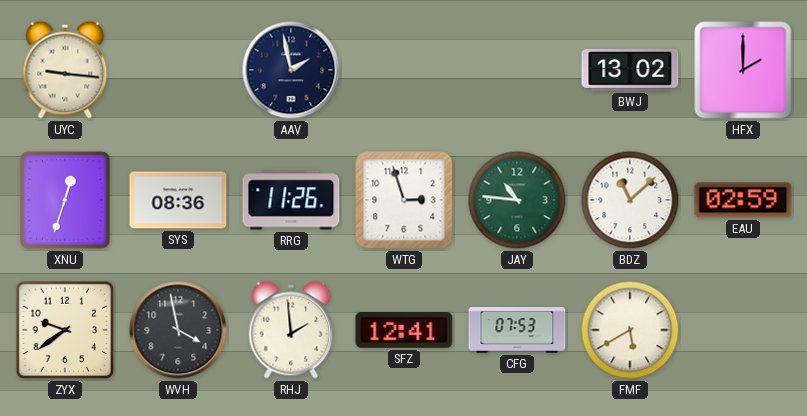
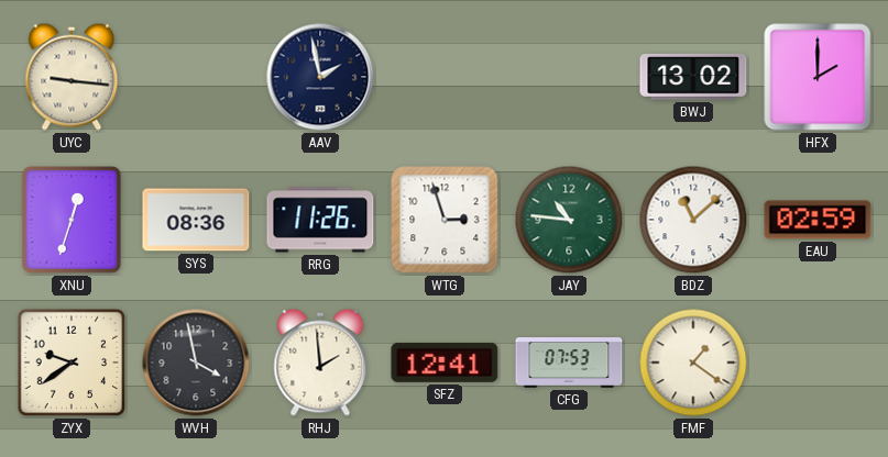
FMF: 5:40 -> 1:21 (693, 363)
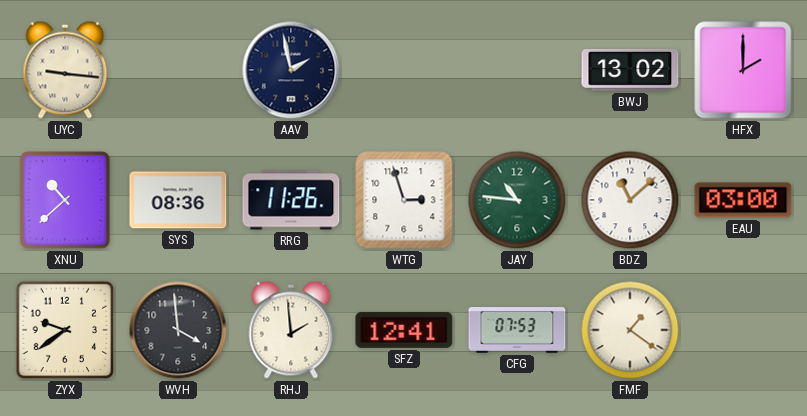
XNU: 12:33 -> 10:38 (66, 200)
EAU: 02:59 -> 03:00 (743, 200)
WVH: 3:58 -> 3:59 (178, 330)
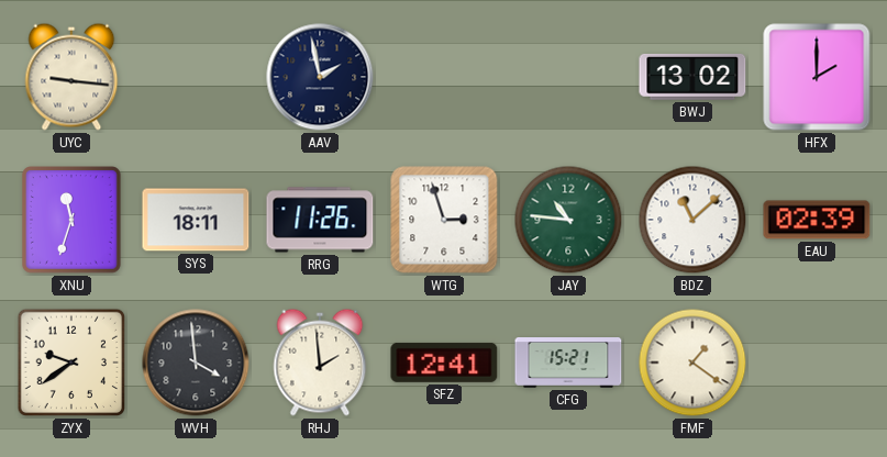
XNU: 10:38 -> 11:33 (73, 220)
SYS: 08:36 -> 18:11 (196, 220)
EAU: 03:00 -> 02:39 (817, 220)
CFG: 07:53 -> 15:21 (568, 364)
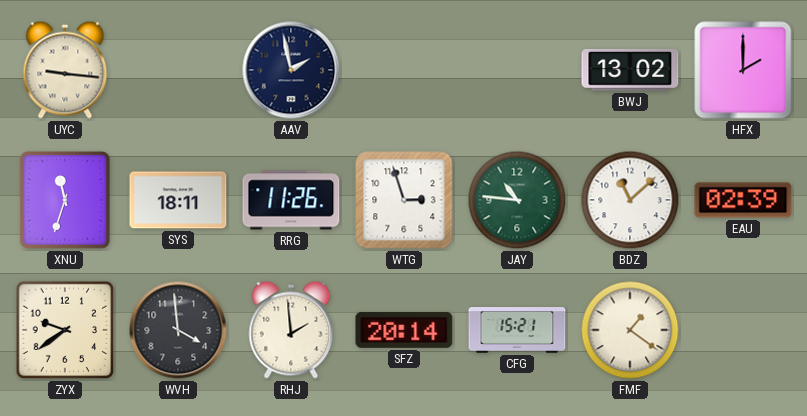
SFZ: 12:41 -> 20:14 (404, 330)
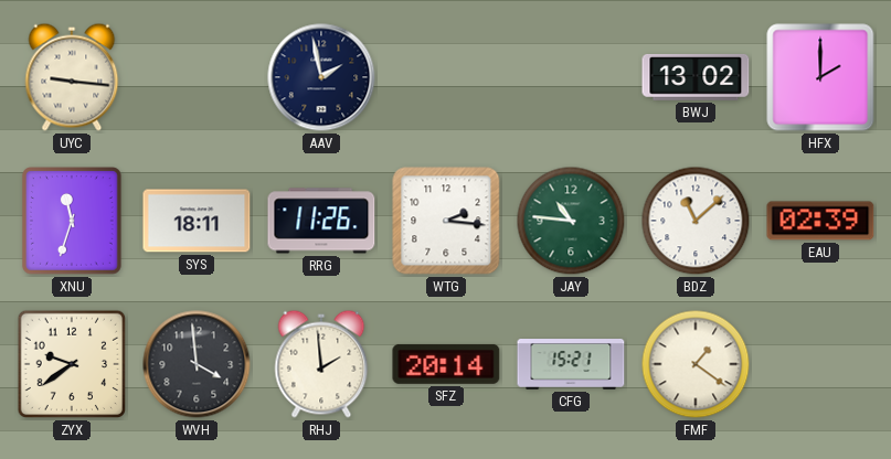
WTG: 2:57 -> 2:16 (446, 221)
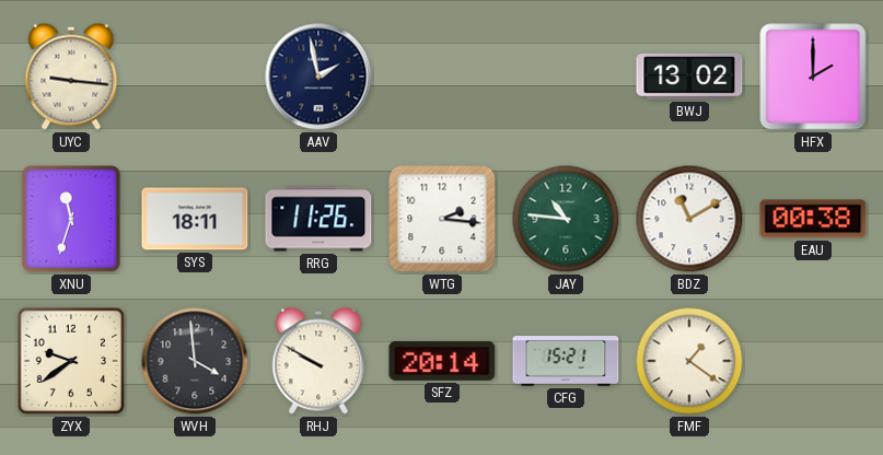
BDZ: 11:08 -> 11:10 (689, 219)
EAU: 02:39 -> 00:38 (813, 219)
RHJ: 1:59 -> 9:50 (318, 361)
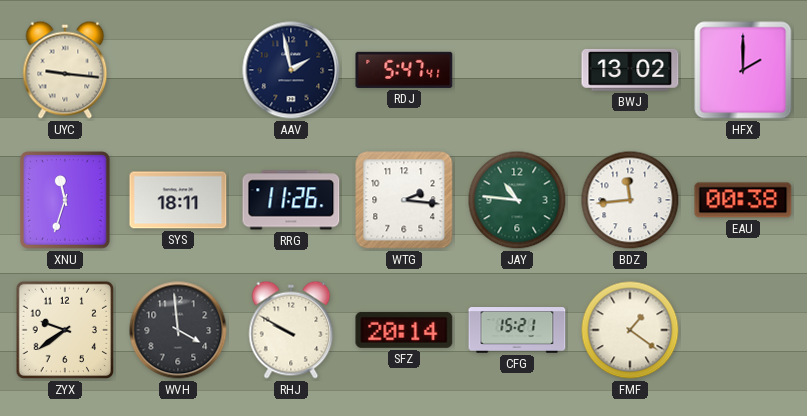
RDJ: none -> 5:47 (404, 70)
BDZ: 11:10 -> 11:44 (630, 200)
